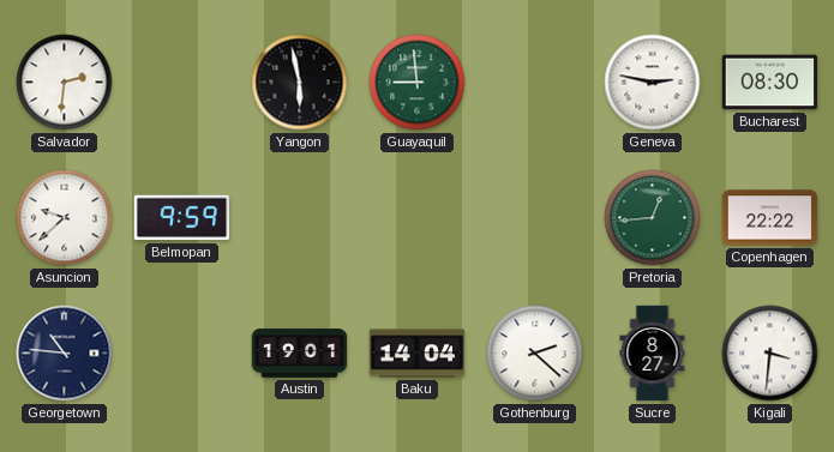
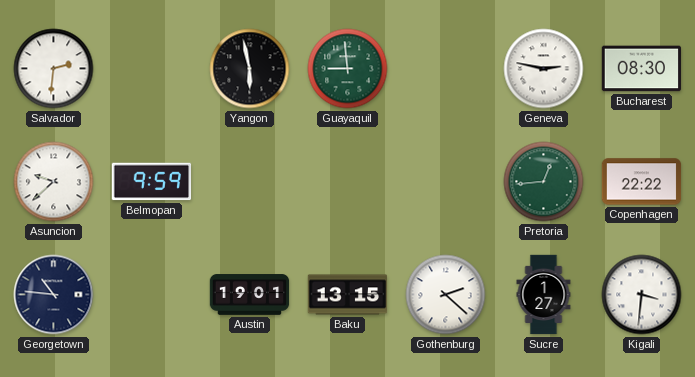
Baku: 14:04 -> 13:15 (348, 295)
Sucre: 8:27 -> 1:27 (544, 295)
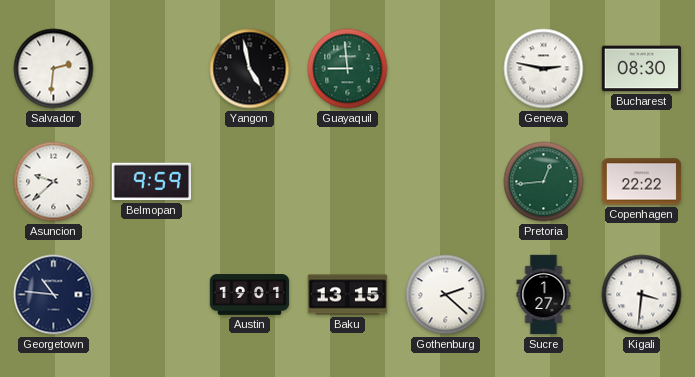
Yangon: 5:58 -> 4:58 (250, 69)
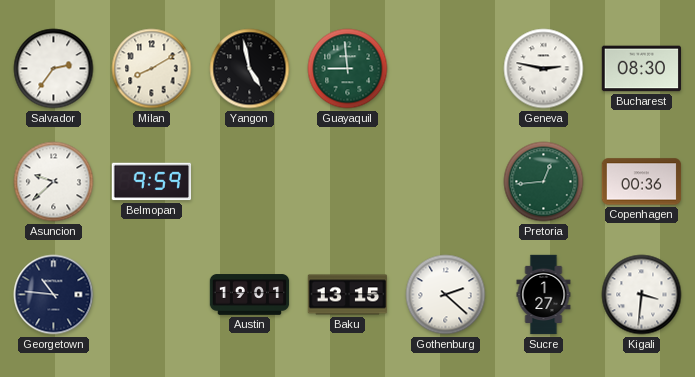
Salvador: 2:31 -> 2:36 (54, 69)
Milan: none -> 8:10 (152, 69)
Copenhagen: 22:22 -> 00:36 (642, 182)
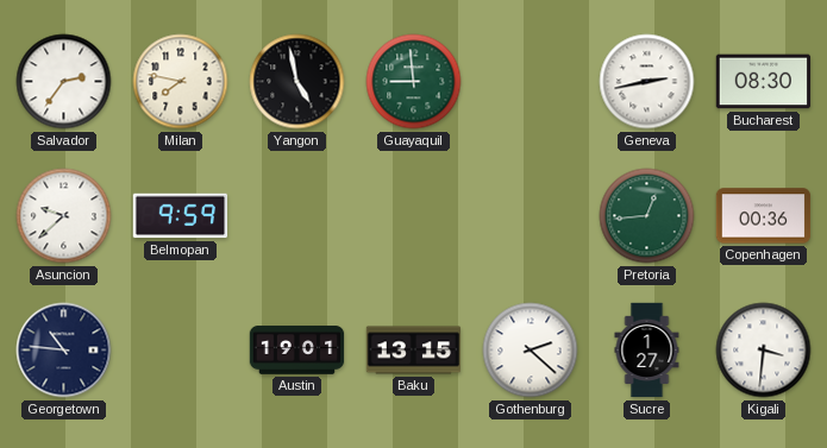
Milan: 8:10 -> 7:47 (181, 82)
Geneva: 2:47 -> 2:43 (647, 82)
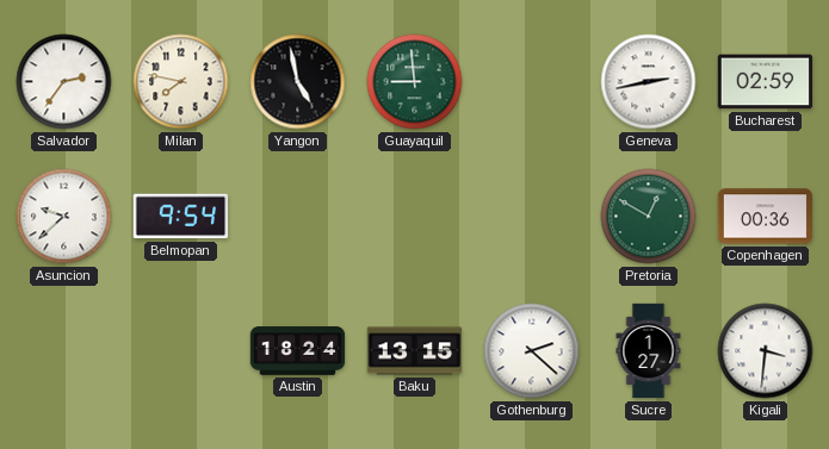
Bucharest: 08:30 -> 02:59 (766, 82)
Belmopan: 9:59 -> 9:54 (181, 217)
Pretoria: 12:44 -> 12:50 (649, 217)
Georgetown: 10:46 -> none (64, 351)
Austin: 19:01 -> 18:24 (298, 351)
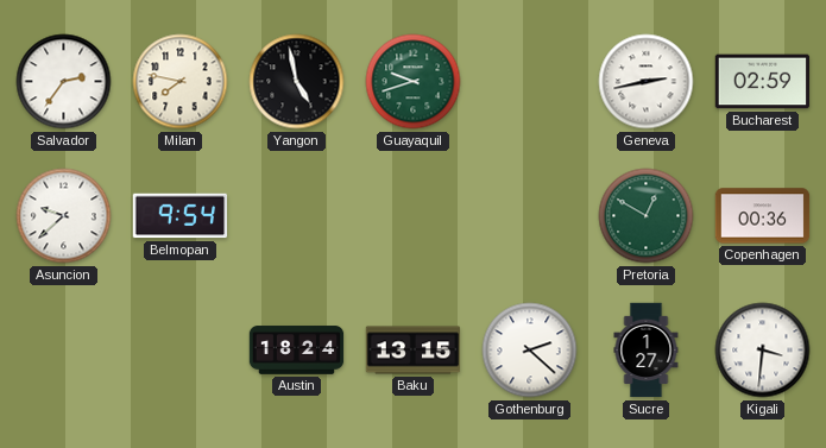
Guayaquil: 8:59 -> 9:42 (414, 82)
